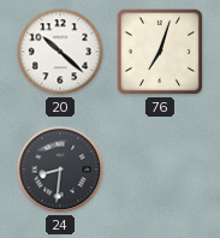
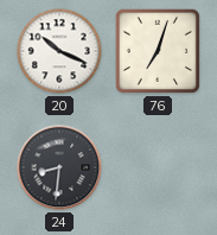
20: 10:22 -> 10:19 (59, 51)
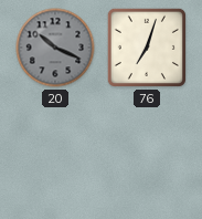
20 dial: white -> grey (55, 48)
24: 8:31 -> none (59, 167)
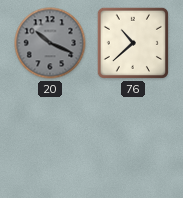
76: 7:03 -> 10:38 (133, 43)
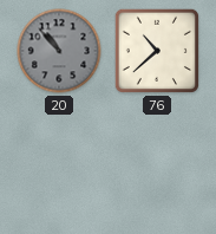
20: 10:19 -> 10:53 (59, 51)
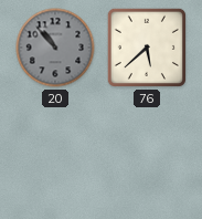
76: 10:38 -> 5:38 (147, 48)
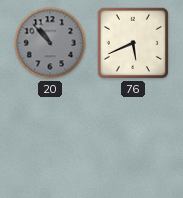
76: 5:38 -> 5:41 (133, 43)
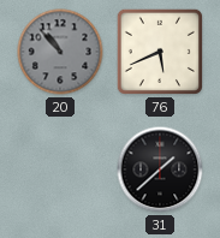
31: none -> 1:38 (160, 169)
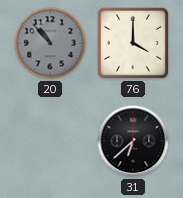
76: 5:41 -> 4:00 (133, 43)
31: 1:38 -> 6:38 (133, 141)
